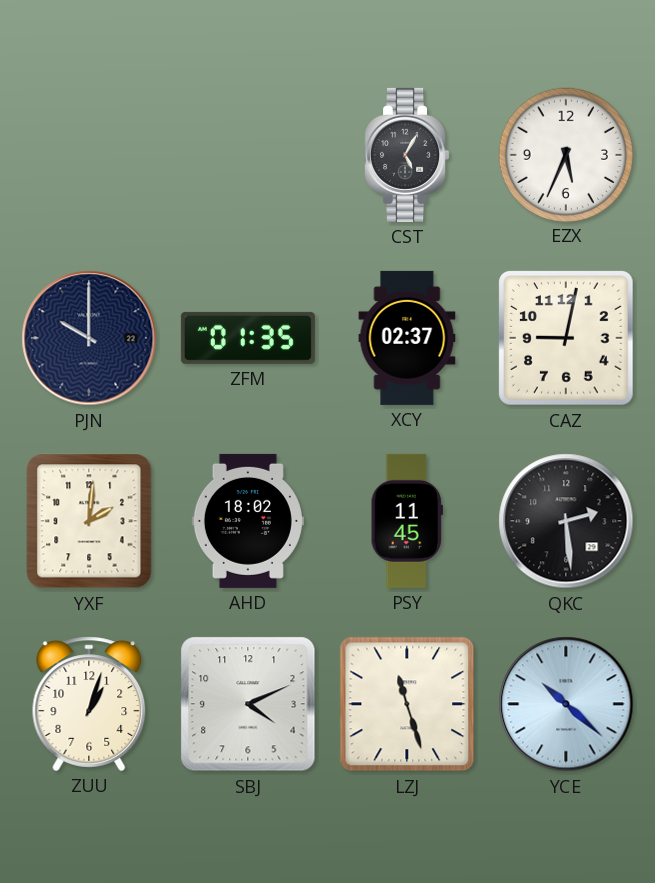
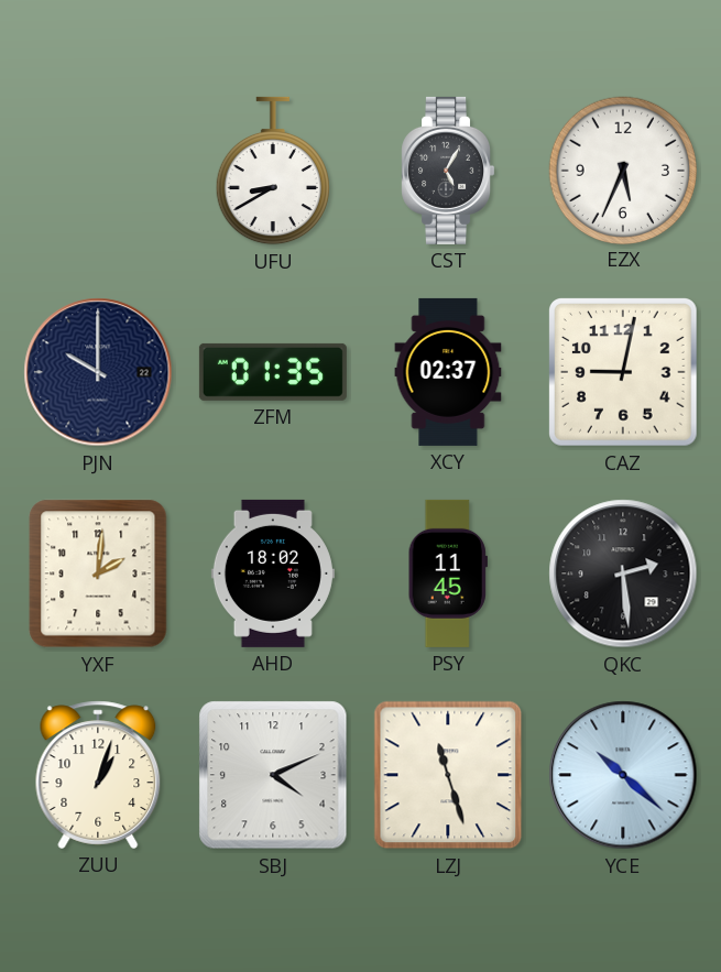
UFU: none -> 8:40 (273, 171)
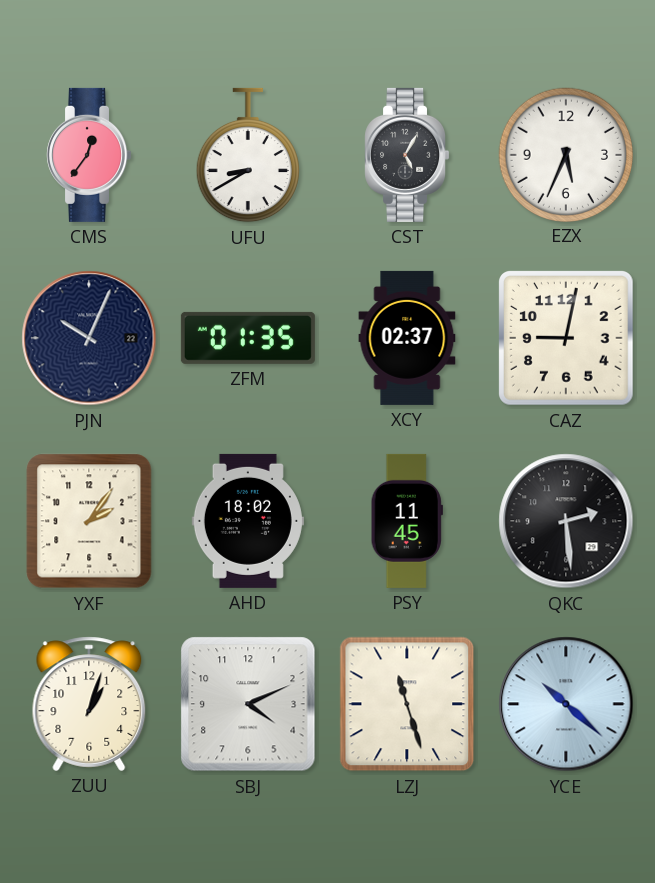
CMS: none -> 12:36 (89, 155)
PJN: 10:00 -> 10:04 (89, 338)
YXF: 2:01 -> 2:06 (89, 521)
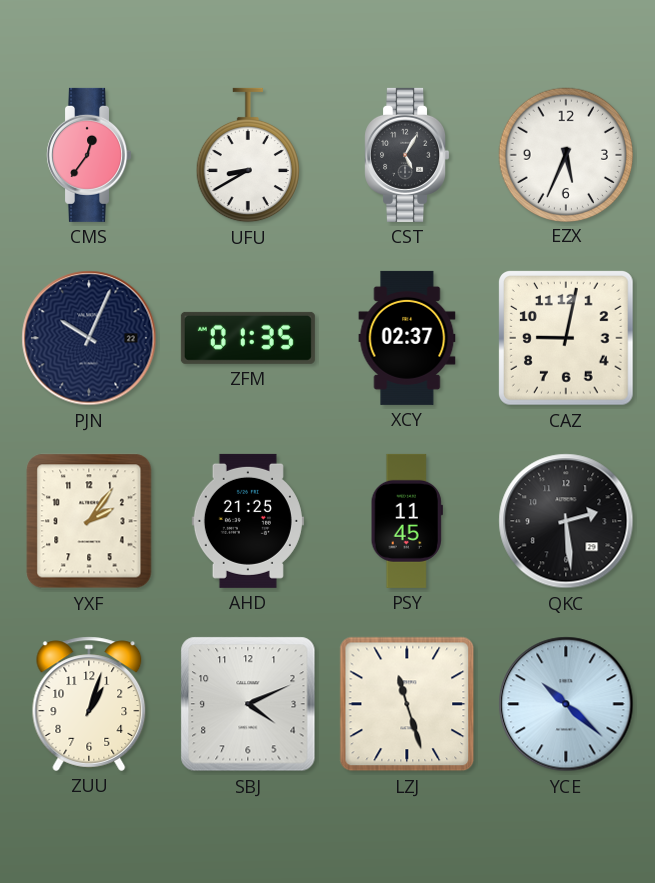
AHD: 18:02 -> 21:25 (248, 521)
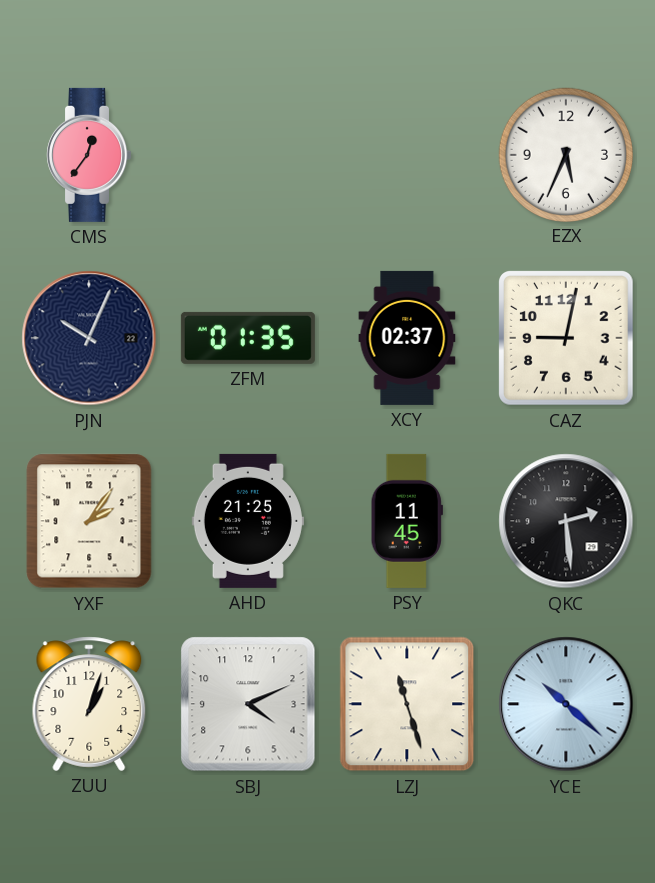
UFU: 8:40 -> none (248, 155)
CST: 5:05 -> none (407, 155)
